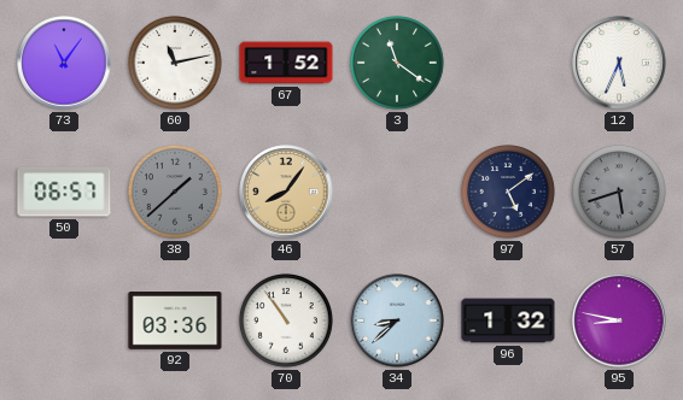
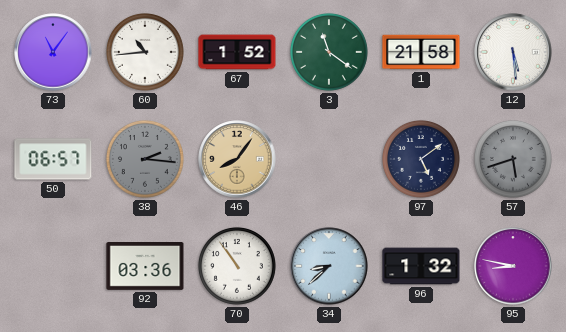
60: 11:13 -> 10:44 (145, 52)
1: none -> 21:58 (421, 52)
12: 5:34 -> 5:29 (513, 52)
38: 1:38 -> 2:16 (145, 159)
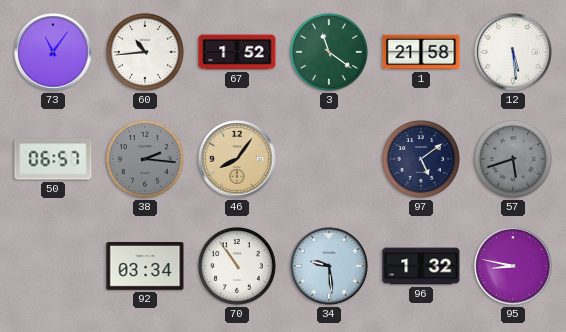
92: 03:36 -> 03:34 (145, 267)
34: 8:38 -> 9:29 (329, 266)
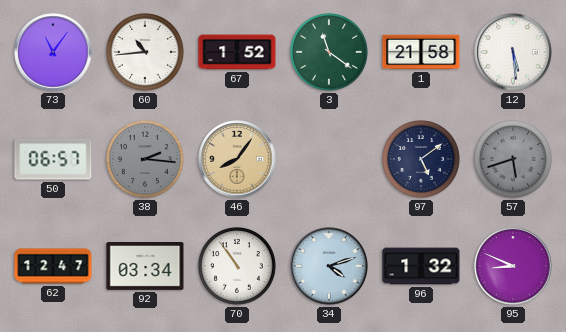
62: none -> 12:47 (53, 266)
34: 9:29 -> 4:12 (329, 266)
95: 8:47 -> 8:49 (513, 266)
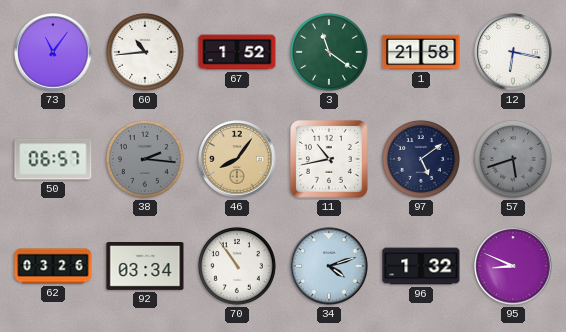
12: 5:29 -> 6:17 (513, 52)
11: none -> 10:43 (330, 160)
62: 12:47 -> 03:26 (53, 266)
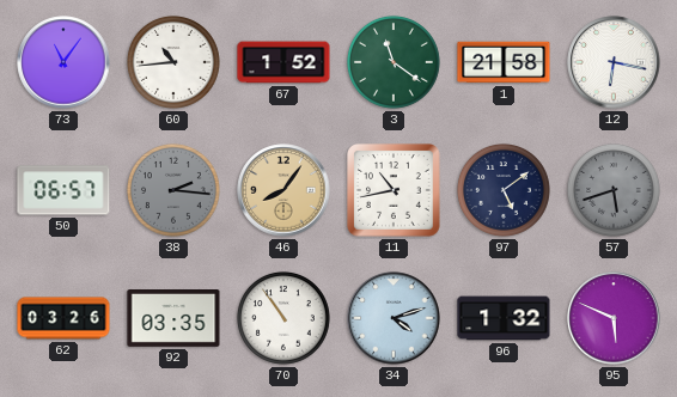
92: 03:34 -> 03:35 (173, 319)
95: 8:49 -> 5:49 (614, 318)
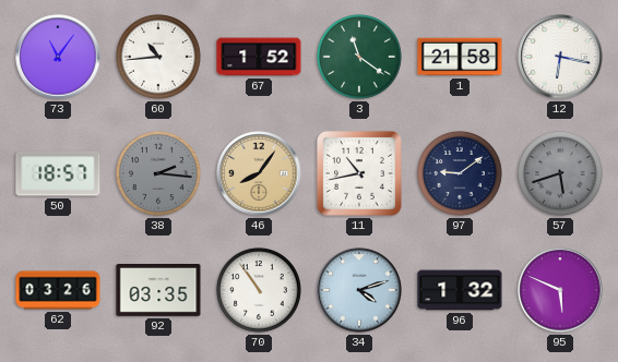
50: 06:57 -> 18:57 (58, 173)
97: 5:09 -> 9:09 (460, 173)
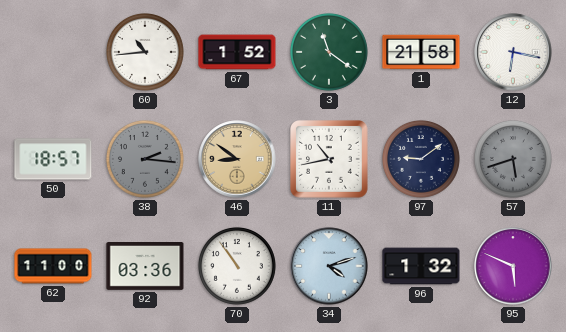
73: 11:06 -> none (58, 57)
46: 8:06 -> 8:51 (237, 159)
62: 03:26 -> 11:00 (53, 266)
92: 03:35 -> 03:36 (145, 267)
